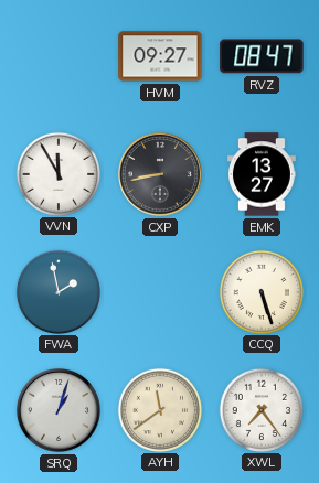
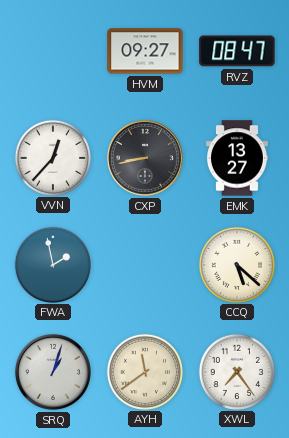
VVN: 11:55 -> 12:37 (52, 157)
CCQ: 5:27 -> 5:22 (236, 264)
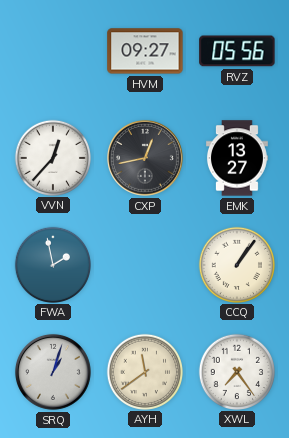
RVZ: 08:47 -> 05:56 (237, 51)
CXP: 8:43 -> 12:43 (145, 158)
CCQ: 5:22 -> 1:06 (236, 264)
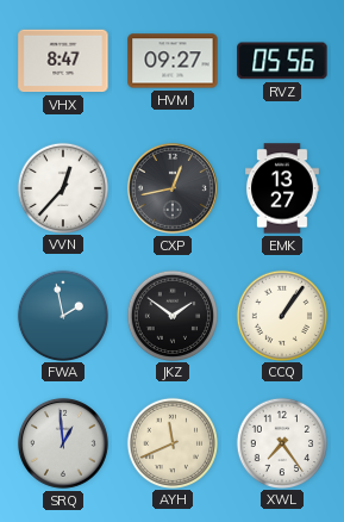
VHX: none -> 8:47 (63, 61)
JKZ: none -> 1:51 (171, 315)
SRQ: 1:03 -> 12:59 (63, 443)
AYH: 11:39 -> 11:41 (171, 442)
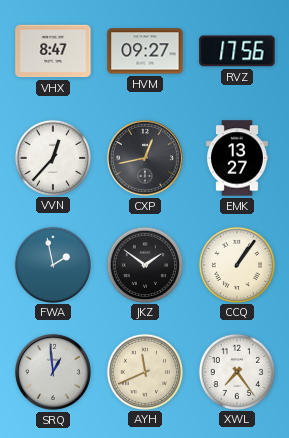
RVZ: 05:56 -> 17:56 (237, 51)
